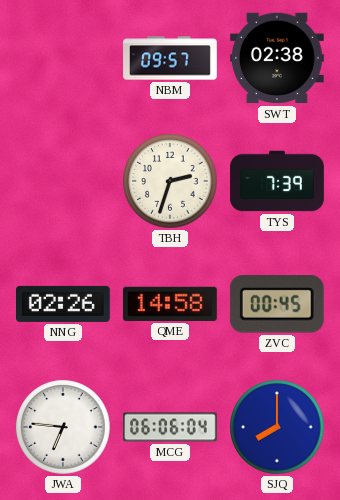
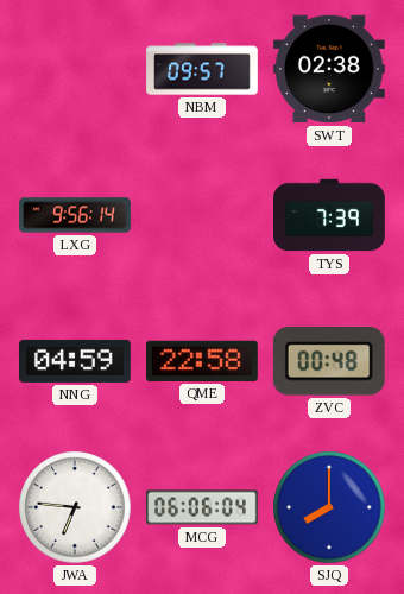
LXG: none -> 9:56 (75, 215)
TBH: 2:33 -> none (170, 181)
NNG: 02:26 -> 04:59 (76, 361)
QME: 14:58 -> 22:58 (202, 361)
ZVC: 00:45 -> 00:48 (329, 361)
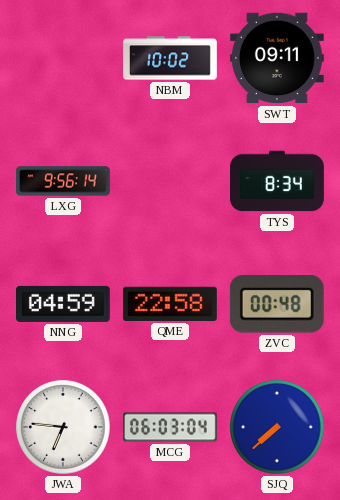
NBM: 09:57 -> 10:02 (170, 58)
SWT: 02:38 -> 09:11 (278, 58)
TYS: 7:39 -> 8:34 (277, 181)
MCG: 06:06 -> 06:03 (171, 427)
SJQ: 8:00 -> 7:38 (277, 427)
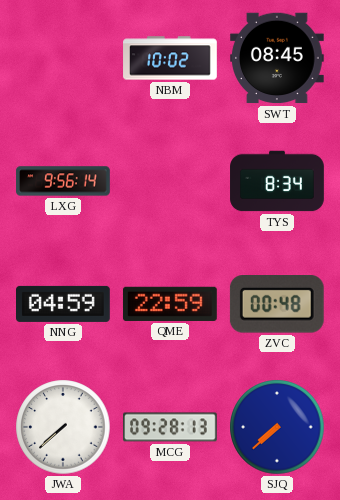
SWT: 09:11 -> 08:45 (278, 58)
QME: 22:58 -> 22:59 (170, 304)
JWA: 6:46 -> 7:38 (63, 427)
MCG: 06:03 -> 09:28 (171, 427)
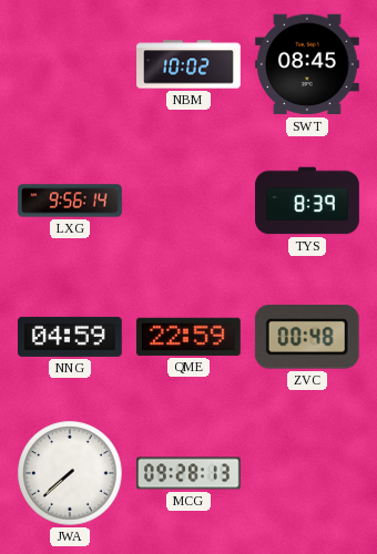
TYS: 8:34 -> 8:39 (307, 201)
SJQ: 7:38 -> none (277, 427)
